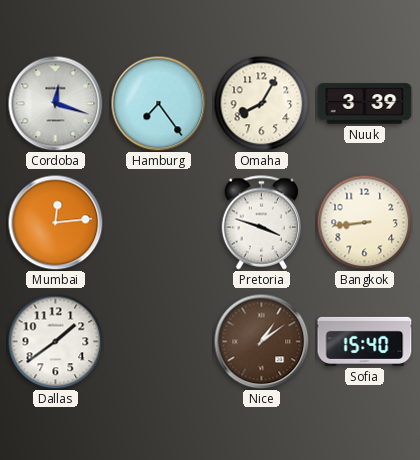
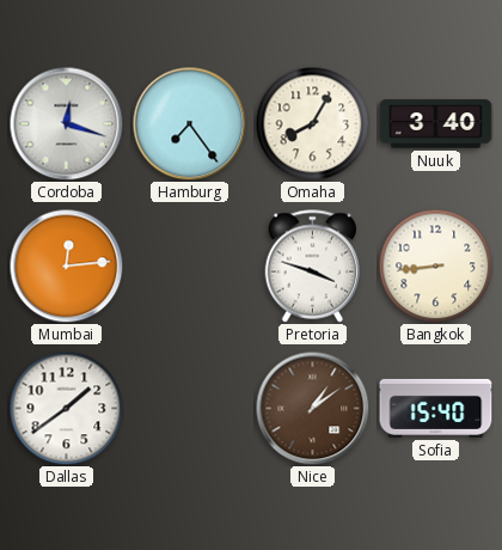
Nuuk: 3:39 -> 3:40 (436, 124)
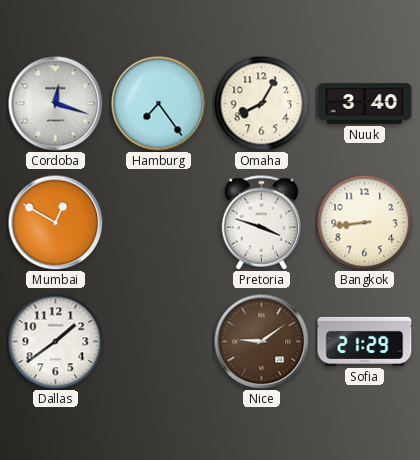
Mumbai: 12:14 -> 12:50 (55, 222)
Nice: 1:09 -> 9:09 (261, 341)
Sofia: 15:40 -> 21:29 (365, 341)
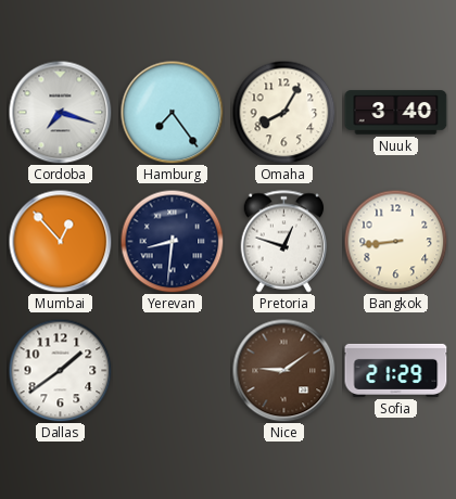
Cordoba: 12:18 -> 7:18 (60, 112)
Mumbai: 12:50 -> 12:53 (60, 241)
Yerevan: none -> 8:31 (172, 241)
Pretoria: 3:48 -> 12:48 (284, 242)
